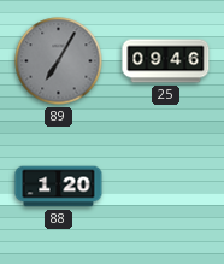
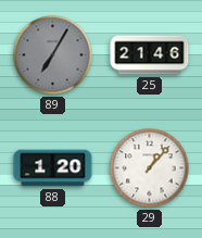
25: 09:46 -> 21:46 (150, 55)
29: none -> 1:07 (150, 168)
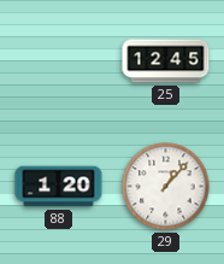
89: 7:05 -> none (53, 55)
25: 21:46 -> 12:45 (166, 61)
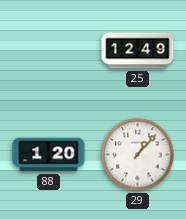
25: 12:45 -> 12:49 (138, 51)
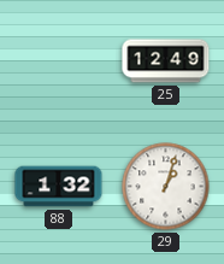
88: 1:20 -> 1:32 (59, 187)
29: 1:07 -> 1:03 (166, 187)
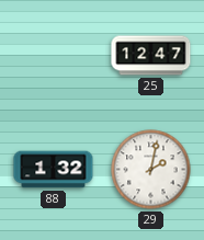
25: 12:49 -> 12:47 (151, 56)
29: 1:03 -> 2:02 (151, 170)
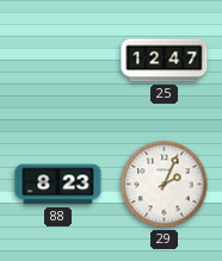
88: 1:32 -> 8:23 (58, 185)
29: 2:02 -> 2:04 (165, 185)
